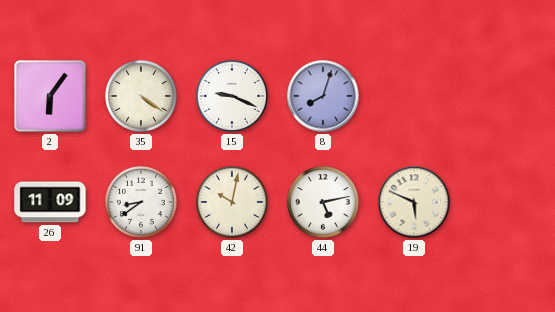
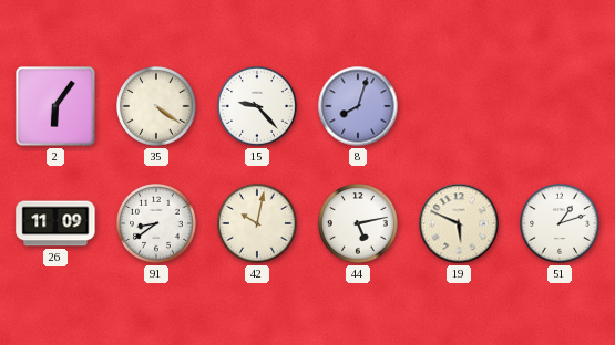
15: 9:19 -> 9:23 (258, 107)
51: none -> 1:12 (561, 224)
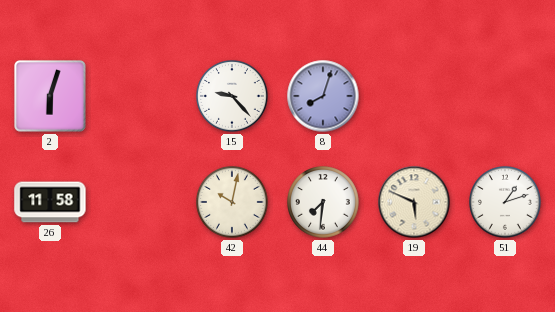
2: 6:06 -> 6:03 (51, 97)
35: 4:21 -> none (157, 107)
26: 11:09 -> 11:58 (50, 202)
91: 8:39 -> none (157, 224)
44: 5:13 -> 7:31 (324, 203)
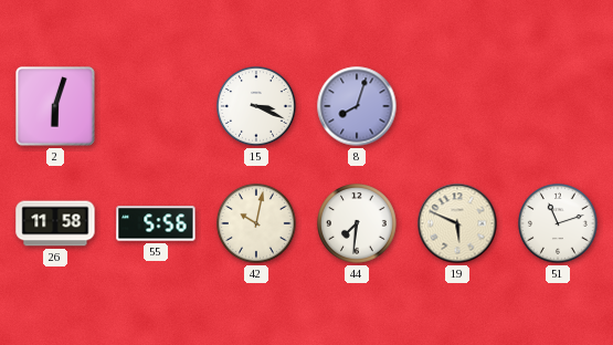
15: 9:23 -> 3:19 (257, 107)
55: none -> 5:56 (156, 223)
51: 1:12 -> 11:12 (559, 224)
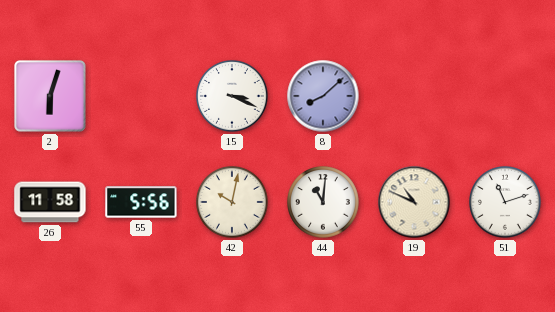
8: 8:03 -> 8:08 (323, 96)
44: 7:31 -> 11:01 (324, 203)
19: 5:49 -> 10:49 (414, 202)
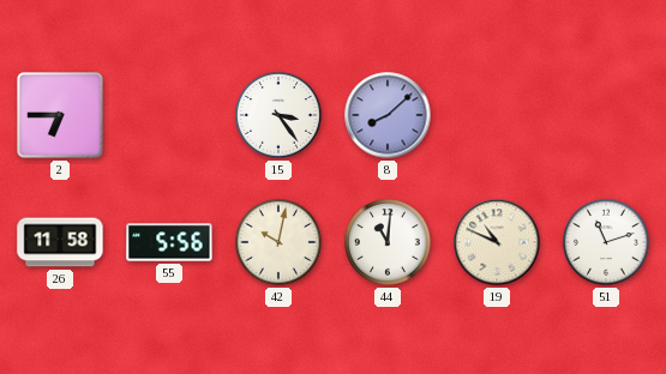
2: 6:03 -> 6:45 (61, 116)
15: 3:19 -> 3:24 (280, 116)
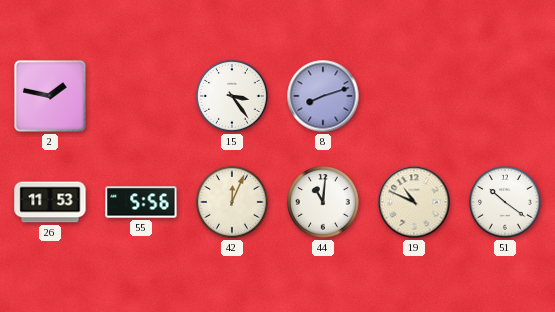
2: 6:45 -> 1:47 (51, 97)
8: 8:08 -> 8:12 (323, 96)
26: 11:58 -> 11:53 (50, 202)
42: 10:02 -> 12:04 (233, 203)
51: 11:12 -> 10:21 (506, 203)
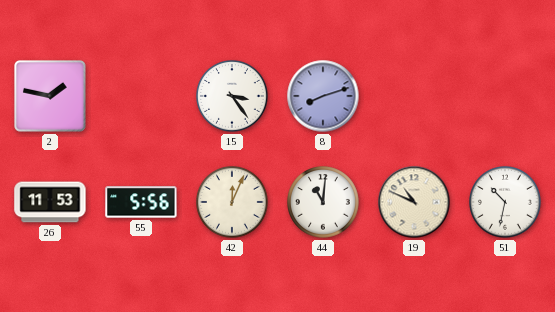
51: 10:21 -> 10:32 (506, 203)
